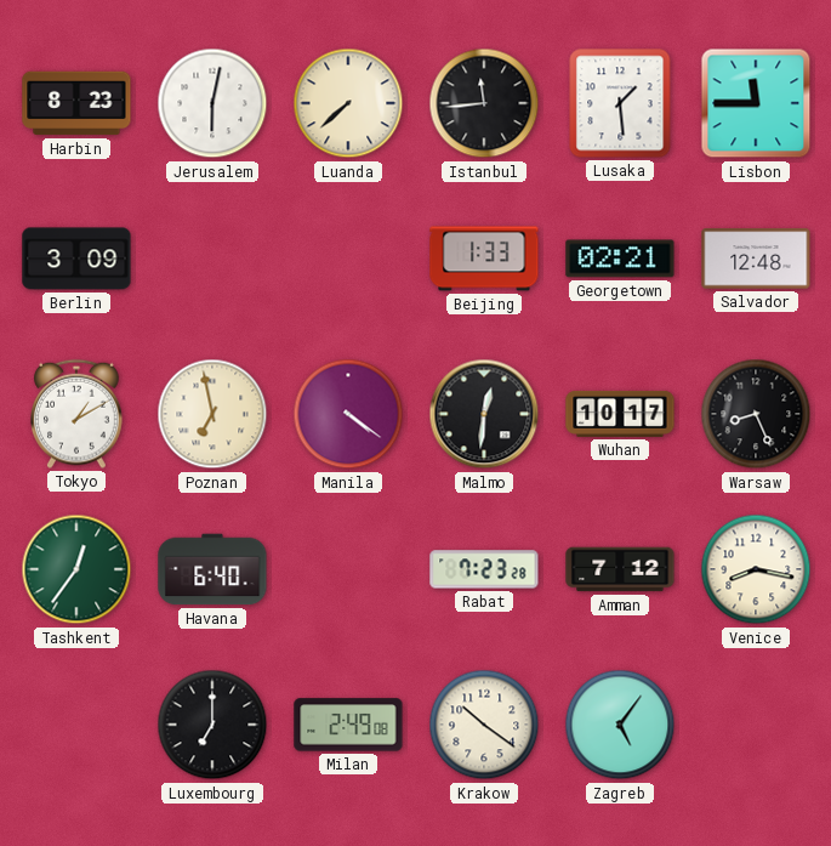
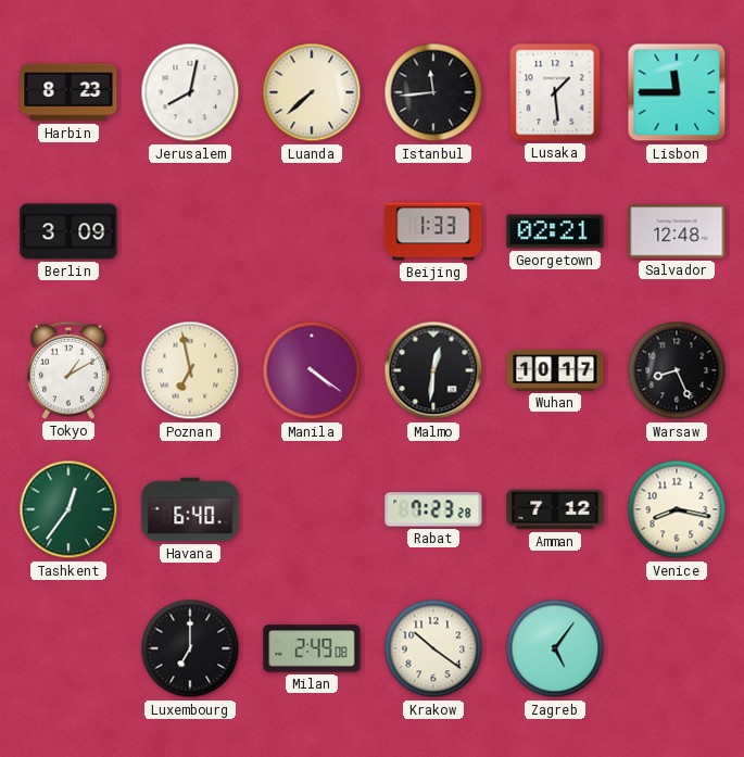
Jerusalem: 6:02 -> 8:02 (190, 92)
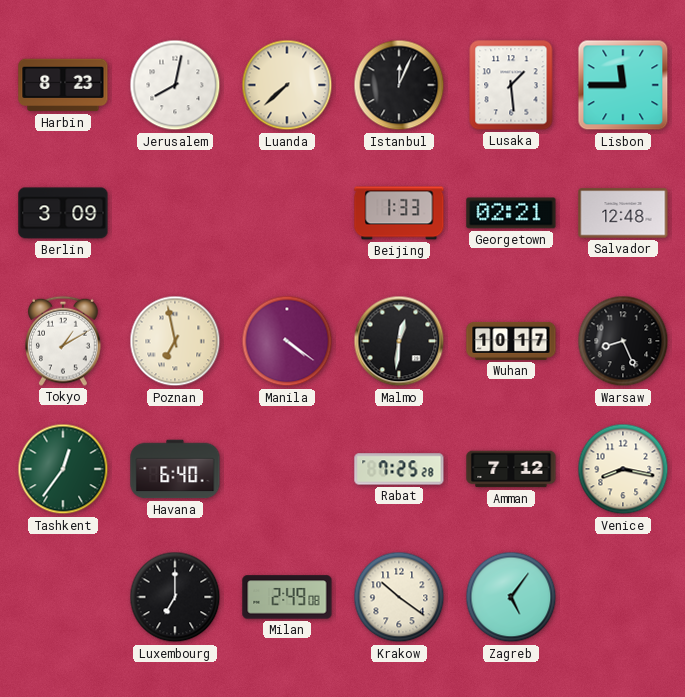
Istanbul: 11:44 -> 12:04 (399, 85)
Rabat: 7:23 -> 7:25 (399, 469)
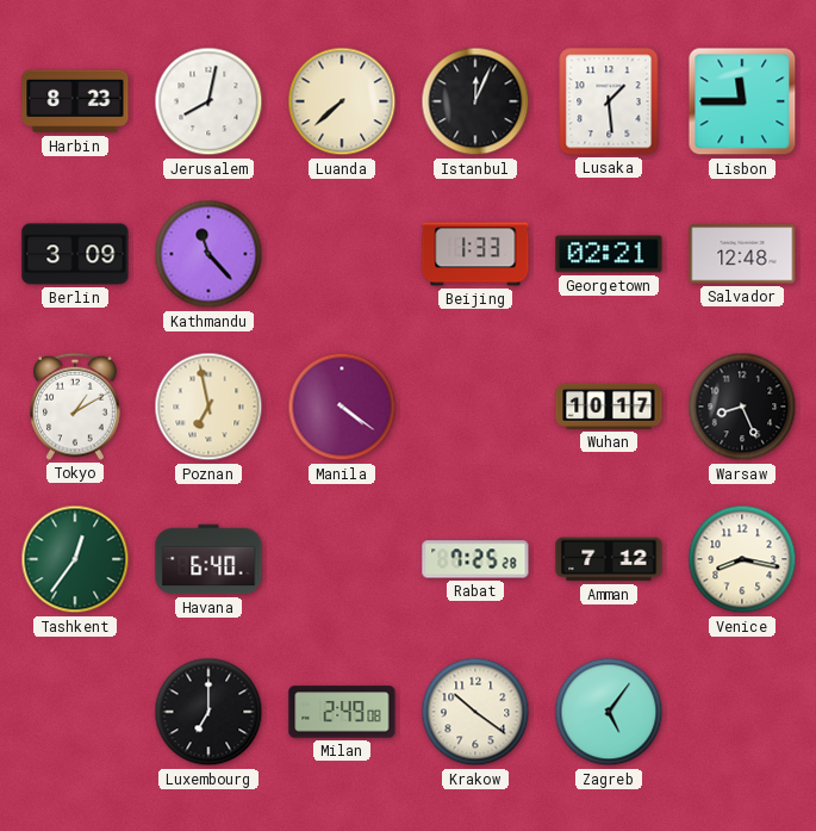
Kathmandu: none -> 11:23 (208, 254)
Malmo: 12:31 -> none (399, 341)
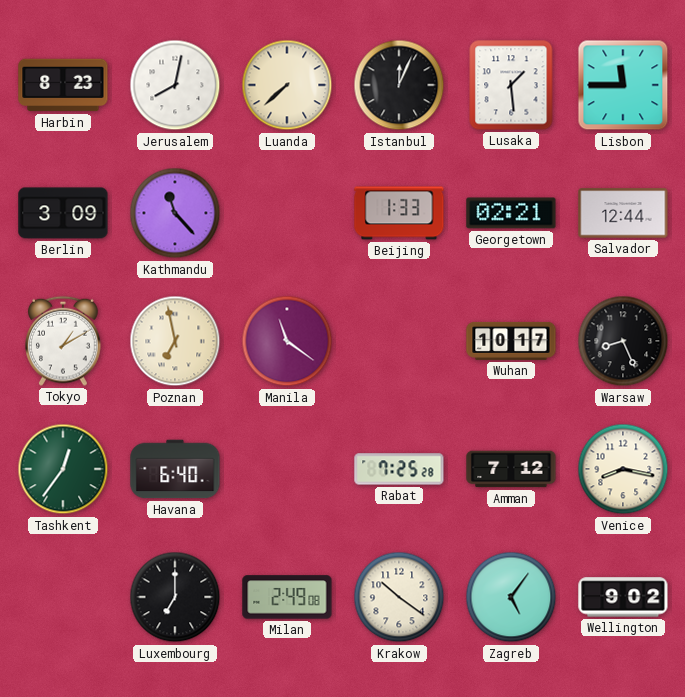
Salvador: 12:48 -> 12:44 (623, 213)
Manila: 4:21 -> 11:21 (287, 341)
Wellington: none -> 9:02 (623, 597)
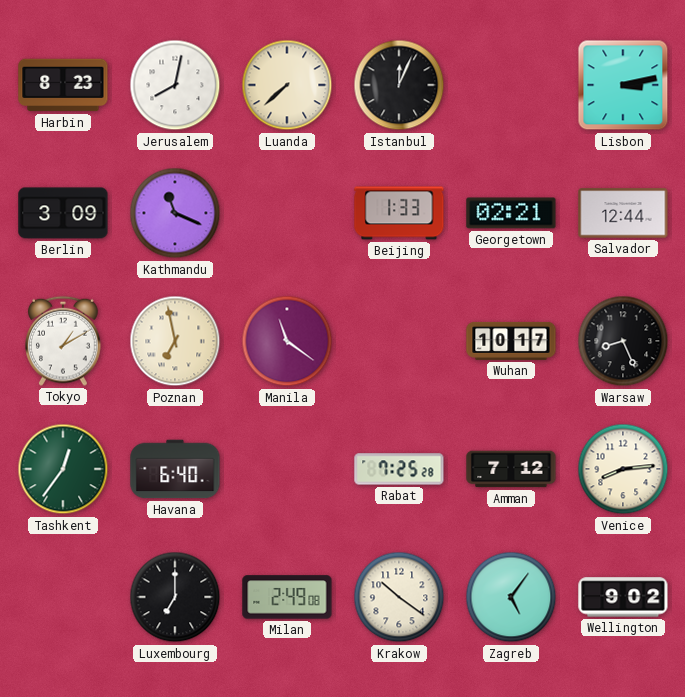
Lusaka: 1:29 -> none (511, 85)
Lisbon: 11:45 -> 3:13 (623, 85)
Kathmandu: 11:23 -> 11:19 (175, 213)
Venice: 8:17 -> 8:14 (623, 469)
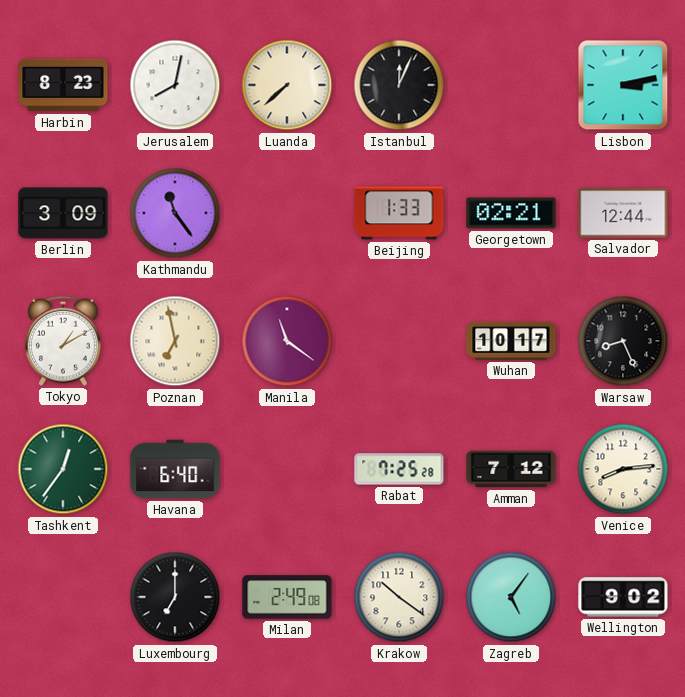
Kathmandu: 11:19 -> 11:24 (175, 213)
